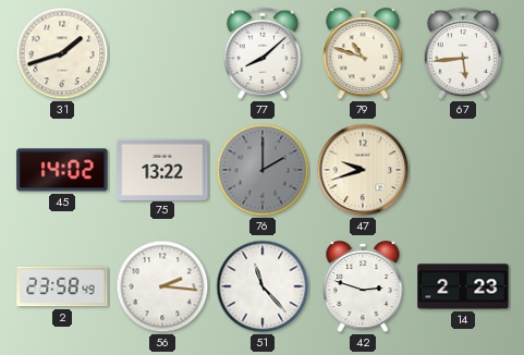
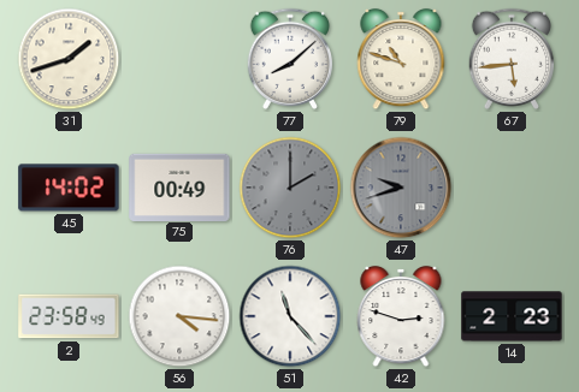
75: 13:22 -> 00:49 (179, 186)
47 dial: cream -> grey (401, 188)
56: 2:16 -> 4:16 (179, 316)
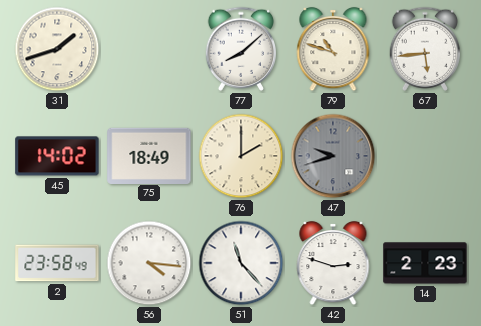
75: 00:49 -> 18:49 (149, 155)
76 dial: grey -> cream (241, 156)
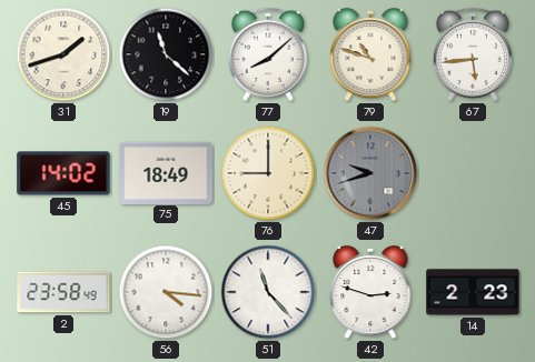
19: none -> 11:22 (166, 54)
76: 2:00 -> 9:00 (268, 173)
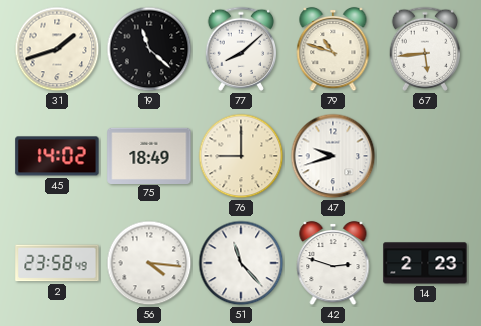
47 dial: grey -> white (333, 156)
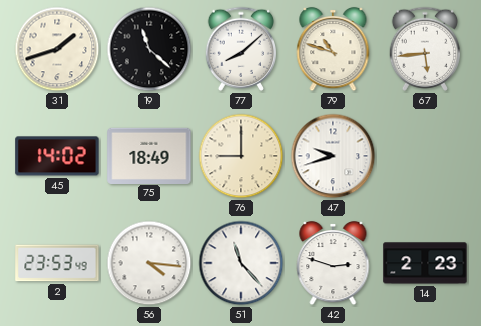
2: 23:58 -> 23:53 (57, 263)
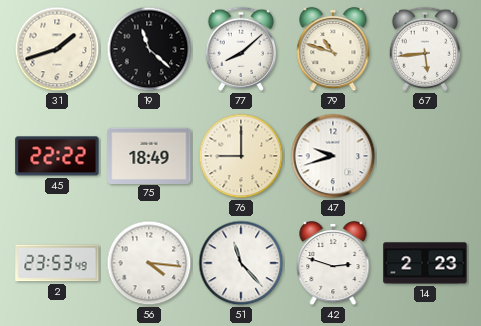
45: 14:02 -> 22:22 (57, 156)
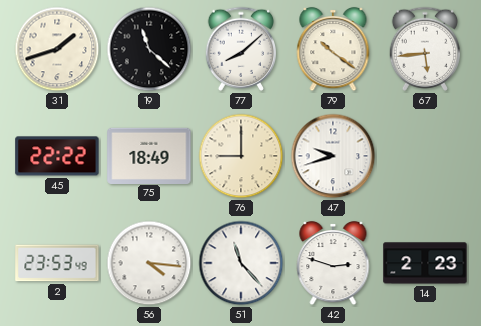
79: 10:48 -> 10:21 (333, 49)
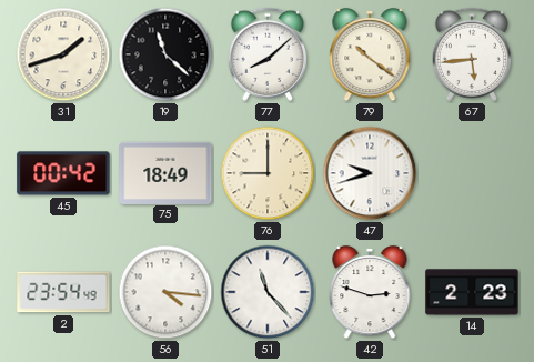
45: 22:22 -> 00:42 (63, 173)
2: 23:53 -> 23:54 (63, 292)
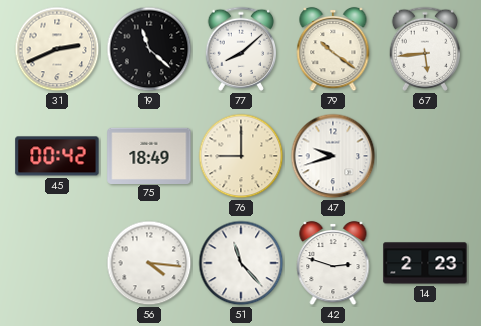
31: 1:42 -> 2:41 (57, 49)
2: 23:54 -> none (63, 292)
